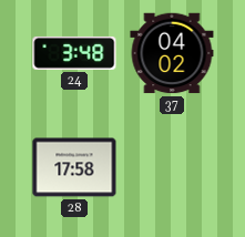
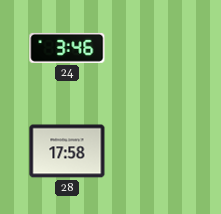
24: 3:48 -> 3:46 (67, 48)
37: 04:02 -> none (172, 53)
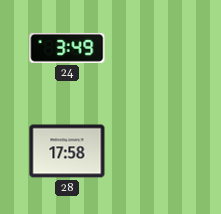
24: 3:46 -> 3:49 (67, 48)
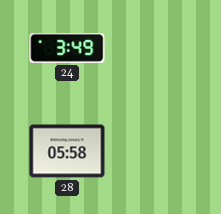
28: 17:58 -> 05:58 (67, 151)
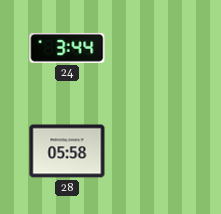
24: 3:49 -> 3:44 (67, 48)
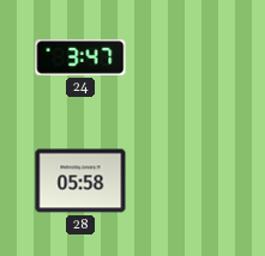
24: 3:44 -> 3:47 (80, 57)
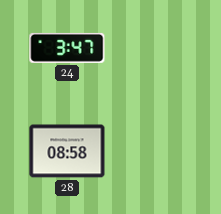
28: 05:58 -> 08:58 (67, 151)
